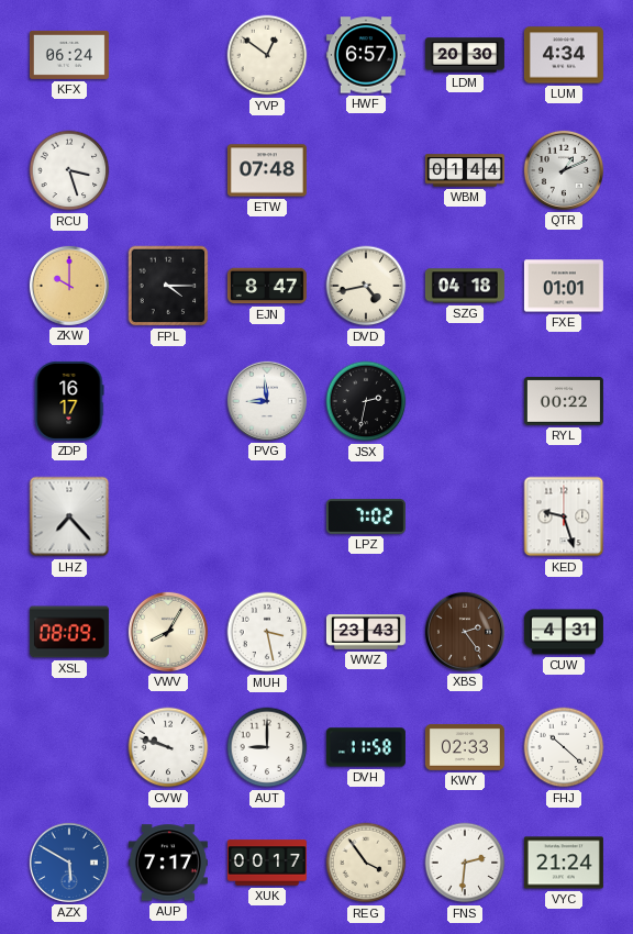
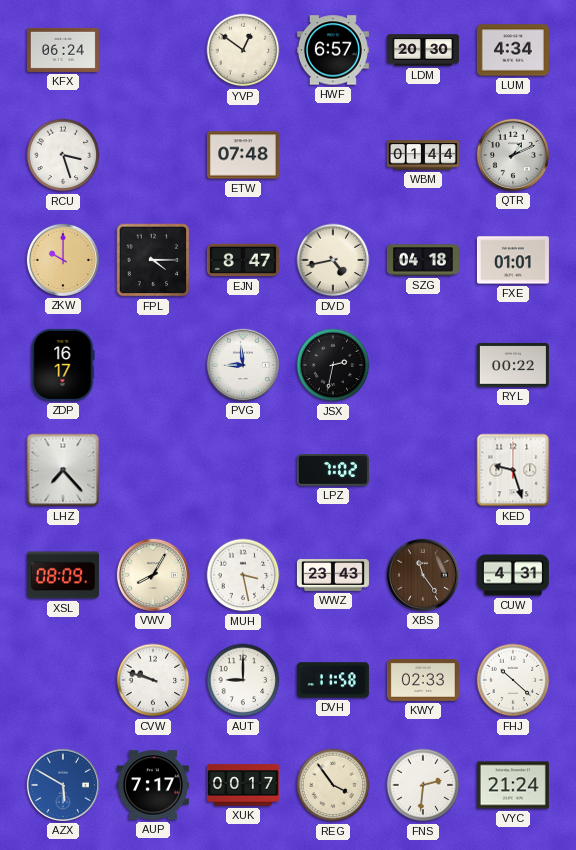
XBS: 2:24 -> 11:24 (423, 575)
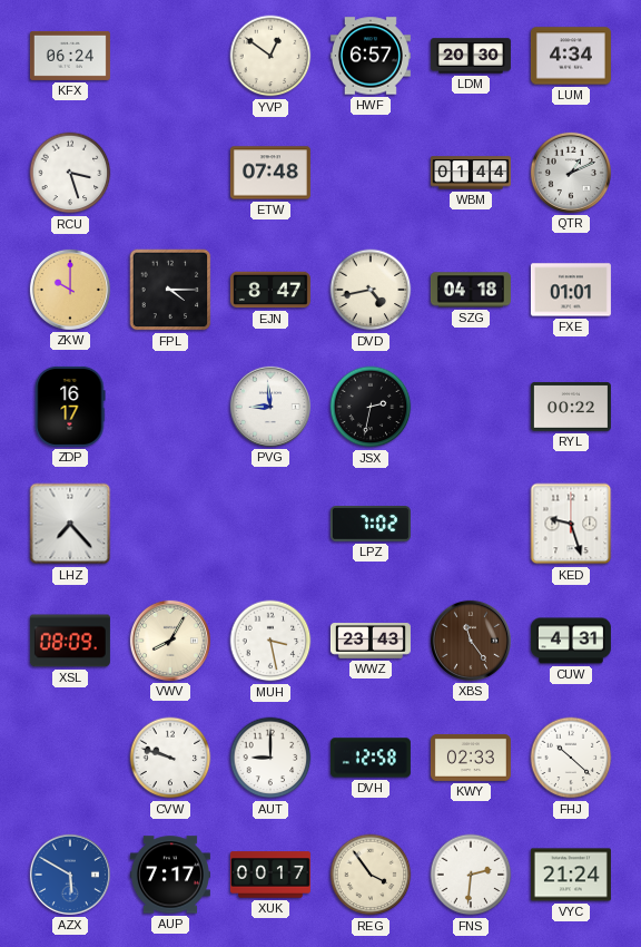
DVH: 11:58 -> 12:58 (371, 758)
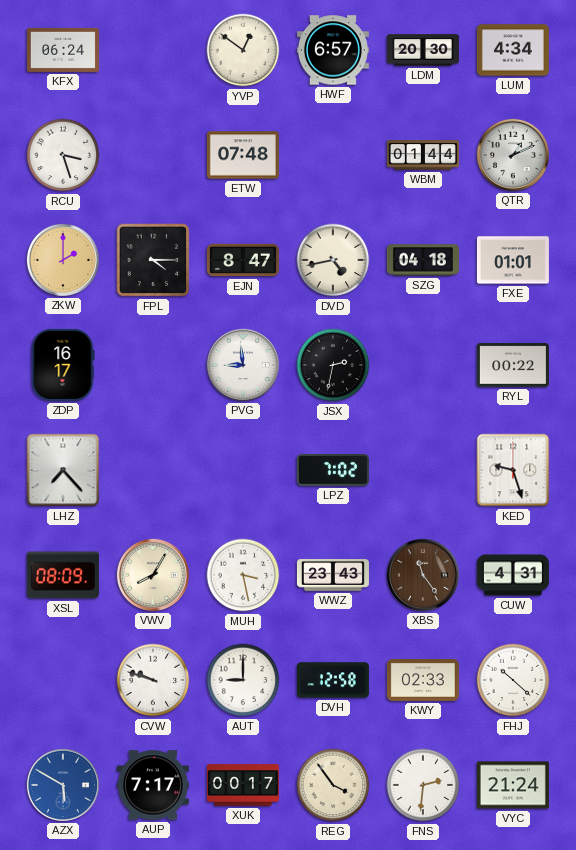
ZKW: 10:00 -> 2:00 (63, 260)
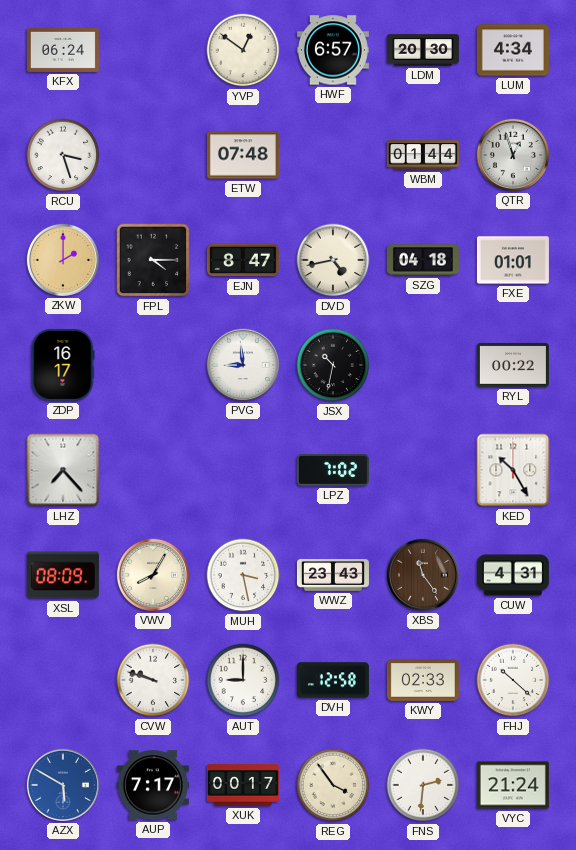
QTR: 1:11 -> 12:57 (513, 155)
JSX: 2:32 -> 10:32 (333, 365)
KED: 9:27 -> 10:25 (513, 470)
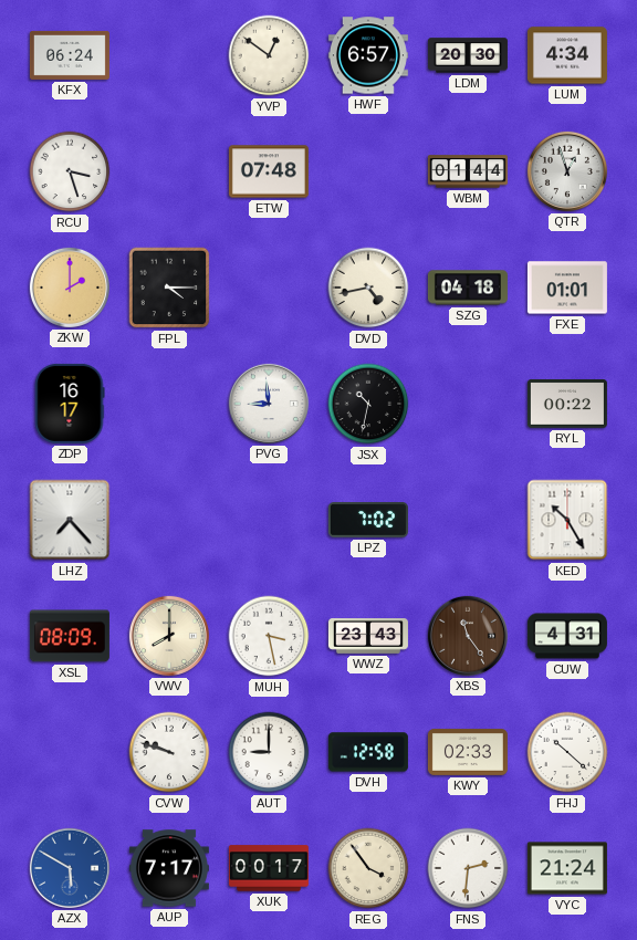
EJN: 8:47 -> none (243, 260)
VWV: 8:05 -> 8:00 (169, 636)
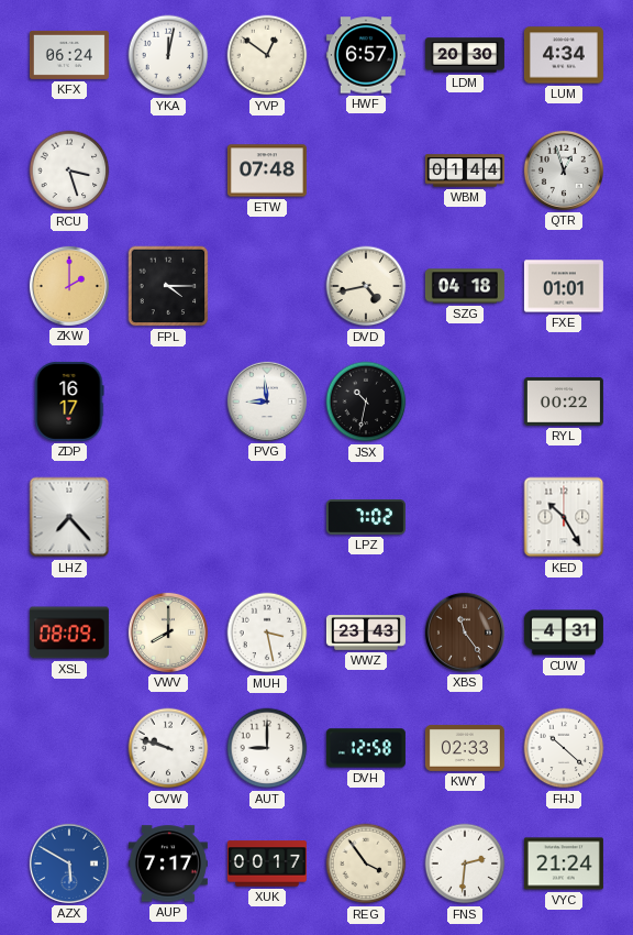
YKA: none -> 12:02 (168, 55)
